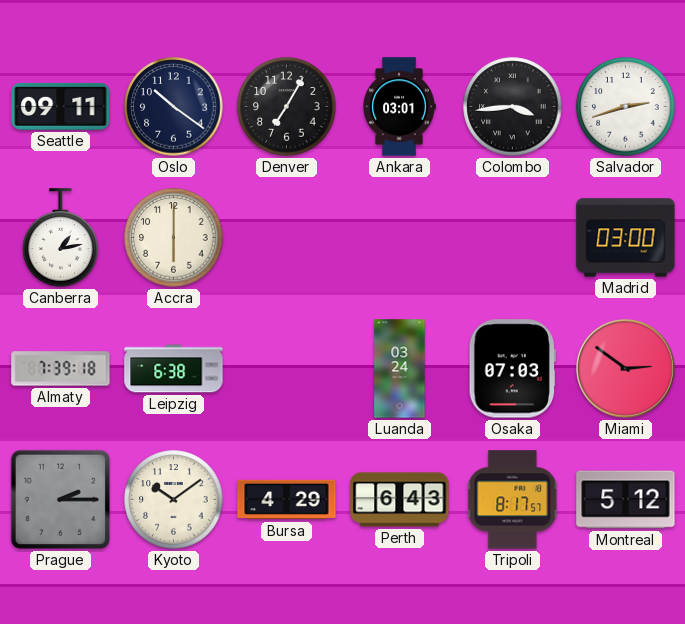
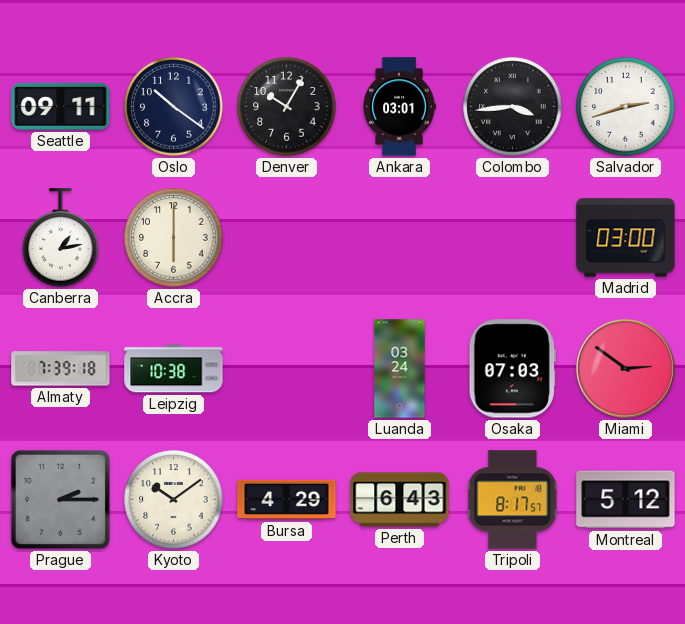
Denver: 7:05 -> 10:05 (287, 107)
Leipzig: 6:38 -> 10:38 (174, 369)
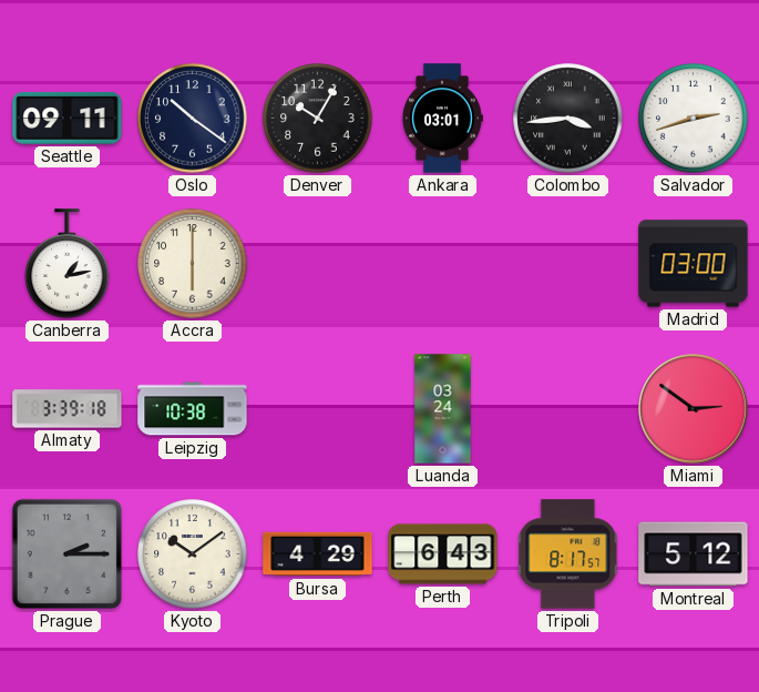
Almaty: 7:39 -> 3:39 (68, 409)
Osaka: 07:03 -> none (512, 369)
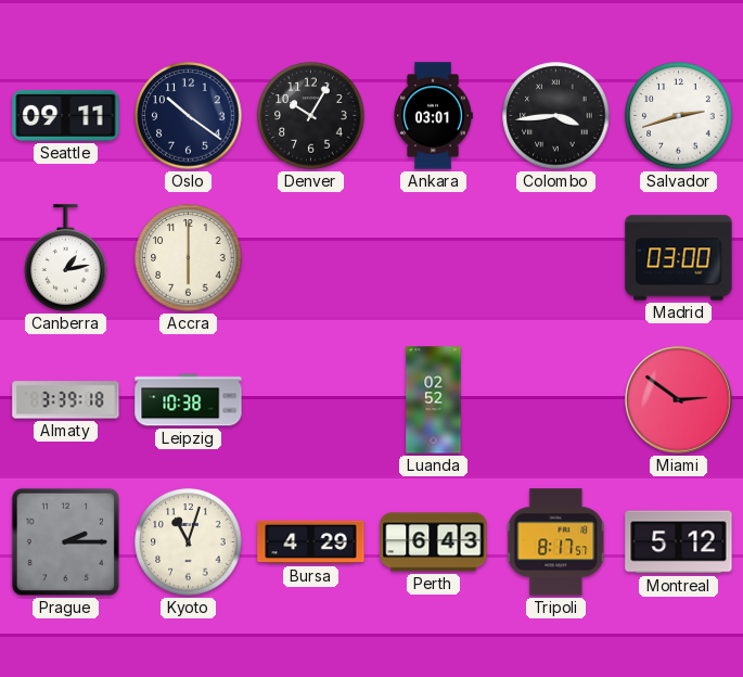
Luanda: 03:24 -> 02:52 (434, 400)
Kyoto: 10:09 -> 11:03 (189, 542)
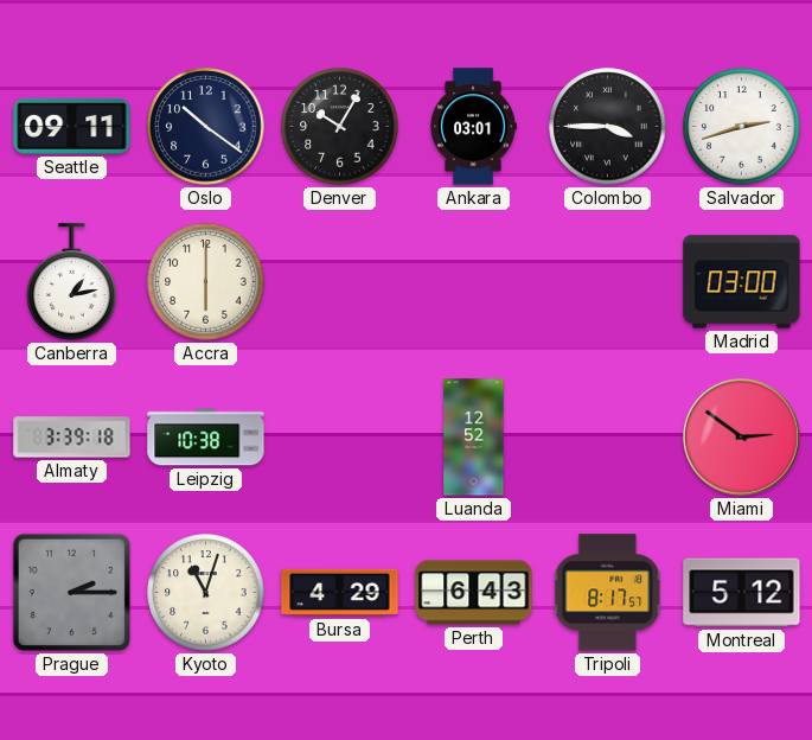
Colombo: 3:44 -> 3:45 (608, 127)
Luanda: 02:52 -> 12:52 (474, 438)
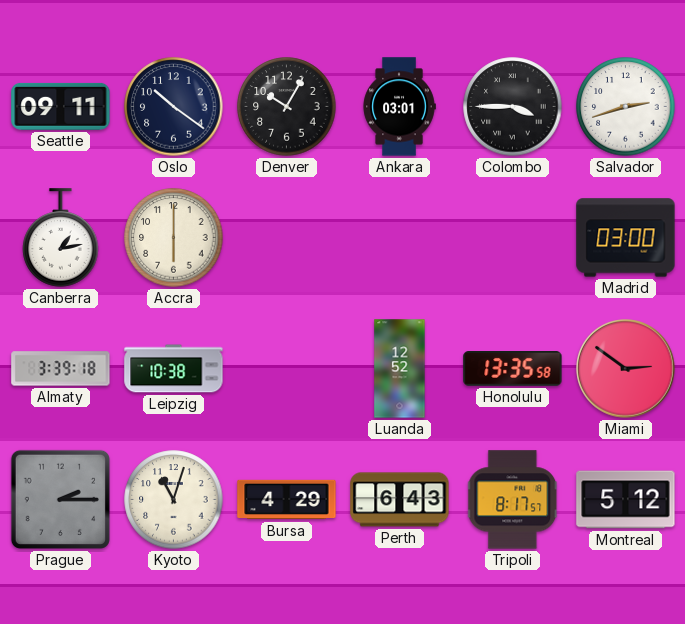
Honolulu: none -> 13:35 (513, 369)
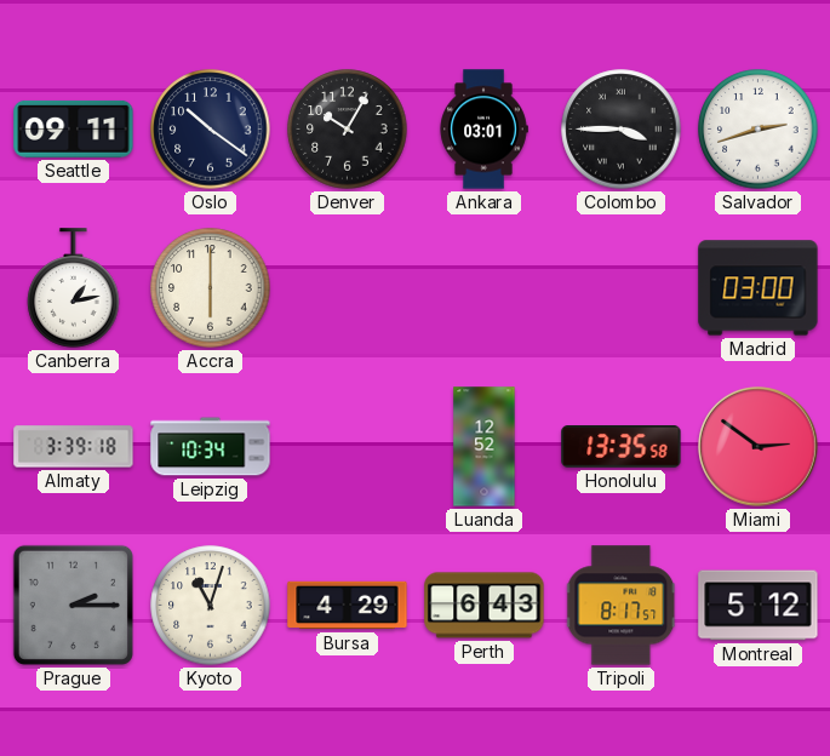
Leipzig: 10:38 -> 10:34 (211, 447)
